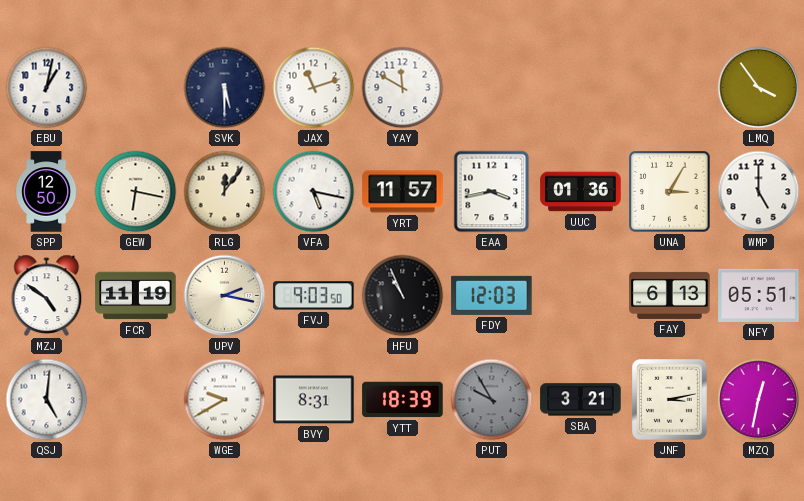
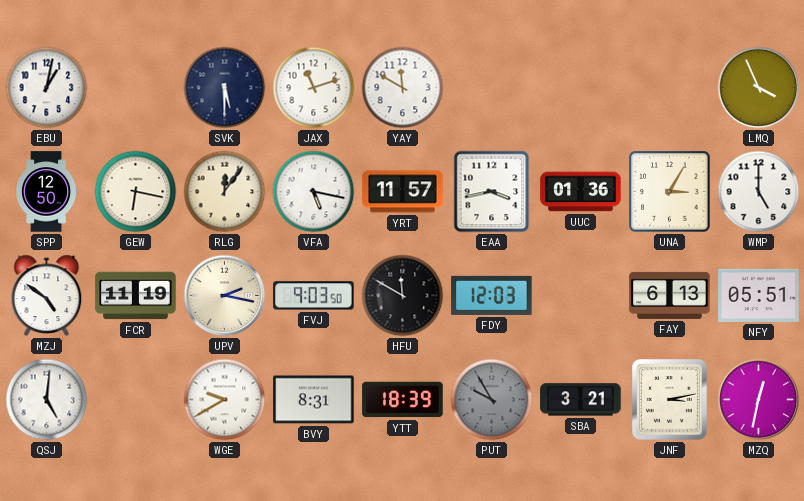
LMQ: 3:54 -> 3:56 (759, 88)
HFU: 10:56 -> 11:50 (403, 296)
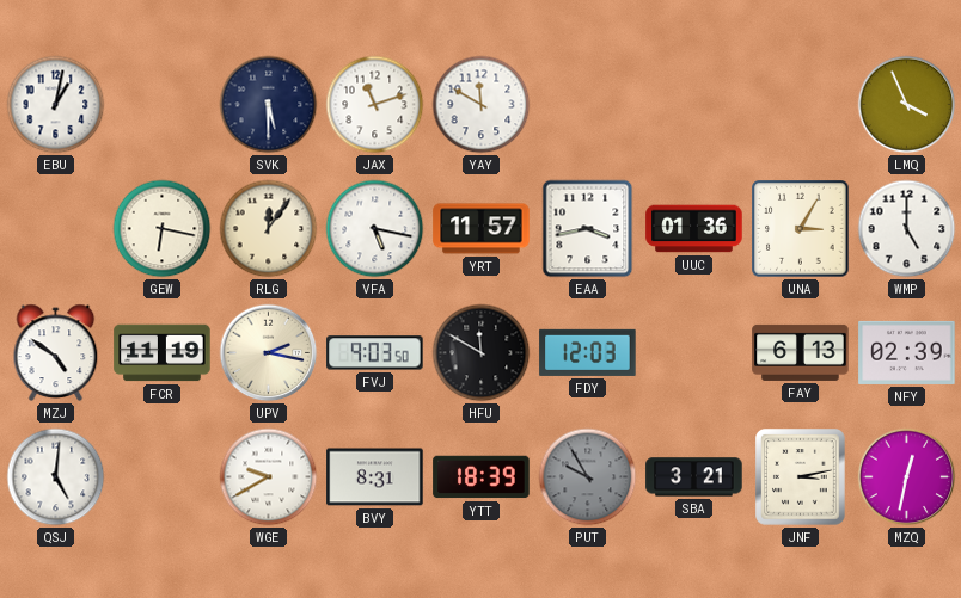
SPP: 12:50 -> none (47, 192)
NFY: 05:51 -> 02:39 (907, 352)
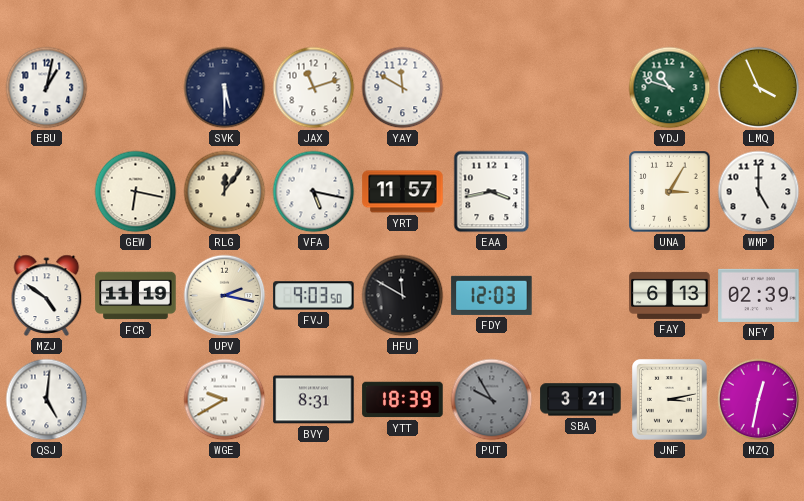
YDJ: none -> 10:48 (670, 88)
UUC: 01:36 -> none (694, 229)
